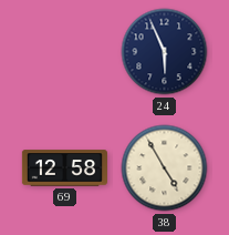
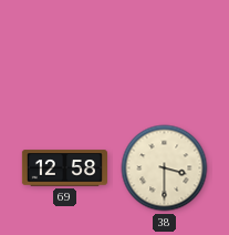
24: 5:56 -> none (165, 52)
38: 4:55 -> 3:30 (165, 168)
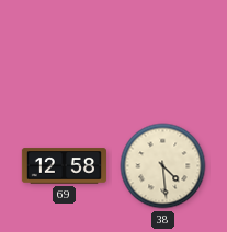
38: 3:30 -> 4:29 (163, 166)
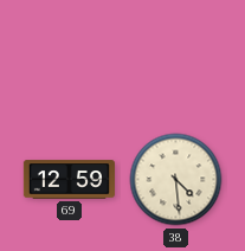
69: 12:58 -> 12:59 (69, 180)
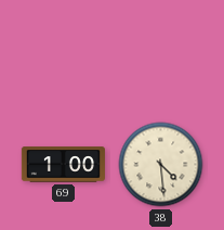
69: 12:59 -> 1:00 (63, 165)
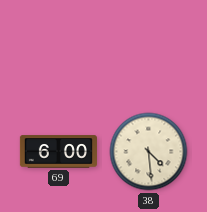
69: 1:00 -> 6:00 (58, 152)
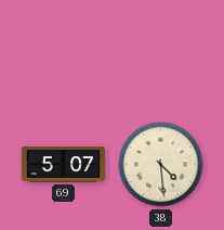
69: 6:00 -> 5:07 (63, 165)
